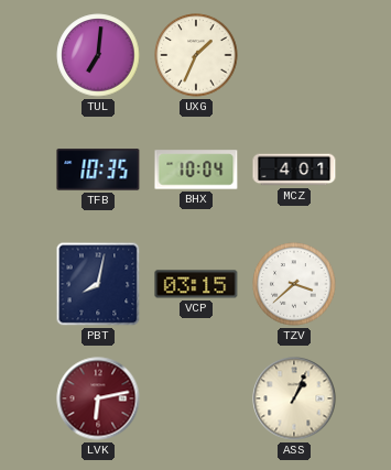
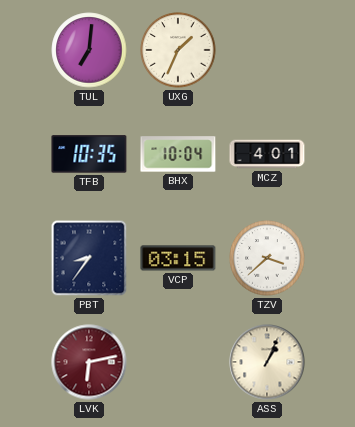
PBT: 8:02 -> 8:36 (89, 258)
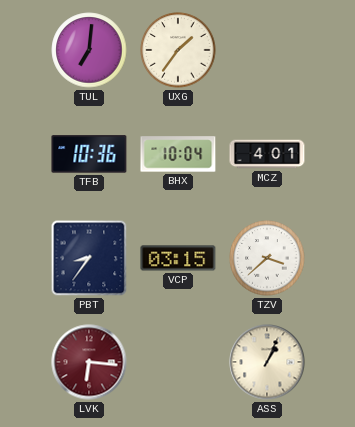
UXG: 1:34 -> 1:36 (178, 50)
TFB: 10:35 -> 10:36 (89, 154)
LVK: 6:13 -> 6:16 (89, 362)
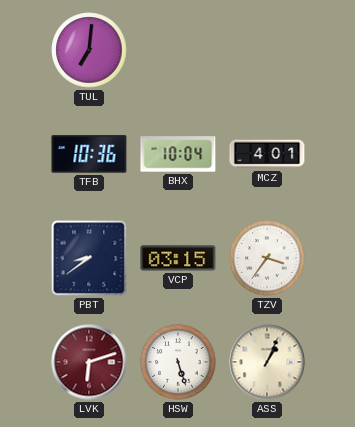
UXG: 1:36 -> none (178, 50)
PBT: 8:36 -> 8:39 (89, 258)
TZV: 3:38 -> 3:36 (267, 258)
LVK: 6:16 -> 6:12 (89, 362)
HSW: none -> 5:27 (178, 362)
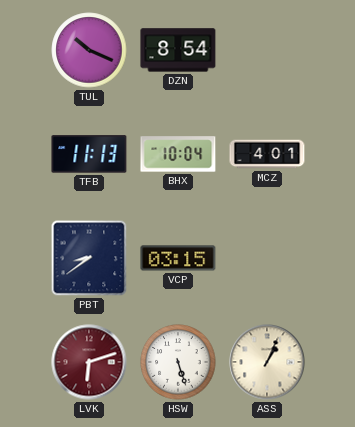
TUL: 7:01 -> 10:19 (89, 50)
DZN: none -> 8:54 (178, 50)
TFB: 10:36 -> 11:13 (89, 154)
TZV: 3:36 -> none (267, 258)
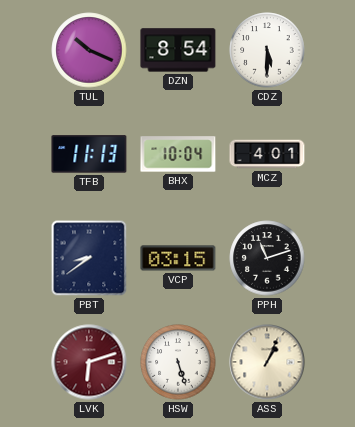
CDZ: none -> 5:30 (267, 50)
PPH: none -> 11:12 (267, 258)
